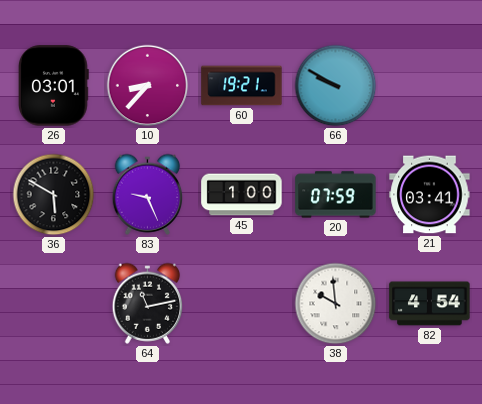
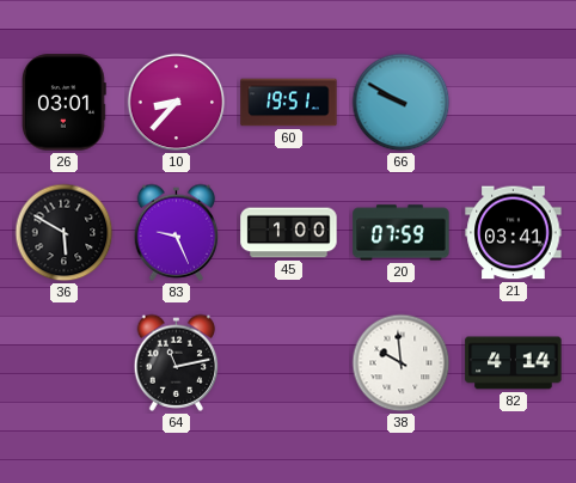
60: 19:21 -> 19:51 (289, 103)
82: 4:54 -> 4:14 (514, 363)
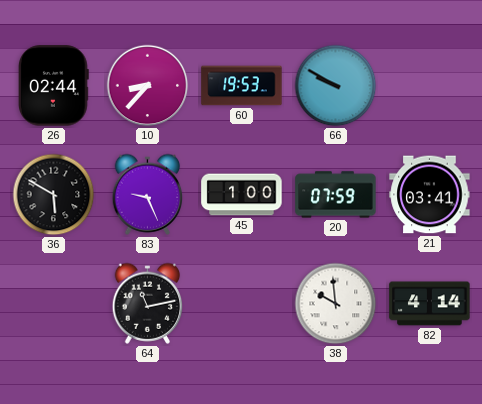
26: 03:01 -> 02:44 (54, 86)
60: 19:51 -> 19:53 (242, 86)
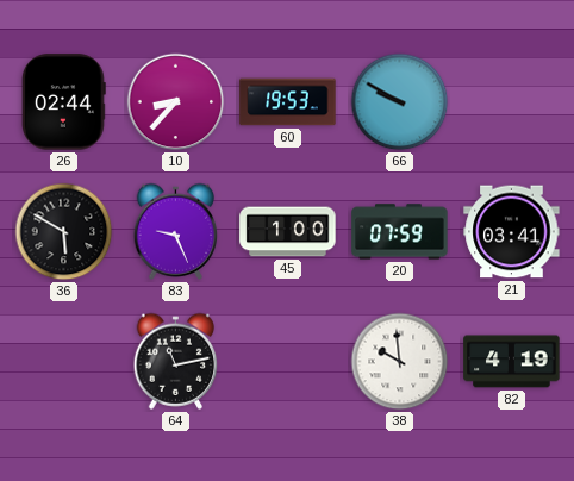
82: 4:14 -> 4:19 (512, 362)
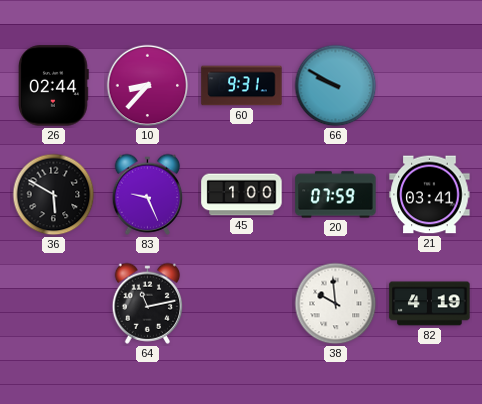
60: 19:53 -> 9:31 (242, 86)
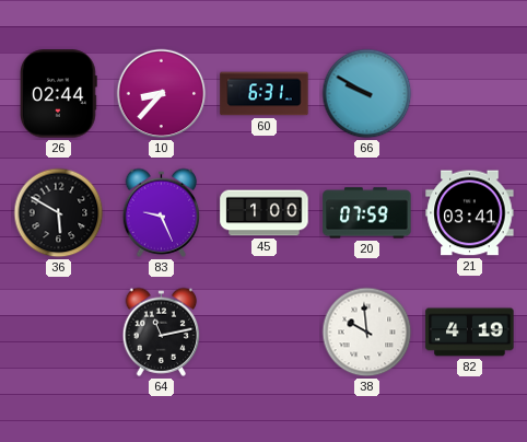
60: 9:31 -> 6:31 (265, 94)
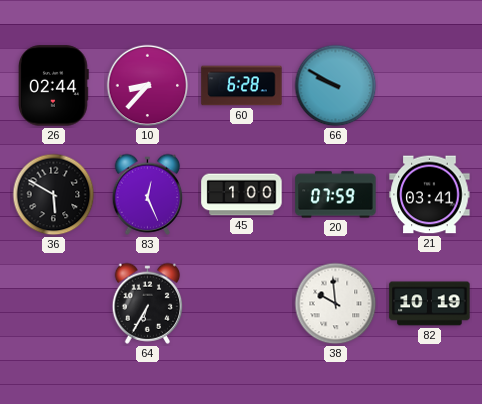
60: 6:31 -> 6:28 (242, 86)
83: 9:26 -> 12:26 (148, 194)
64: 11:13 -> 6:35 (148, 303)
82: 4:19 -> 10:19 (430, 304)
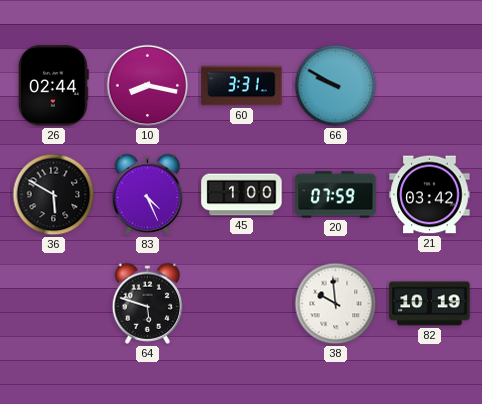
10: 8:37 -> 8:17 (148, 86)
60: 6:28 -> 3:31 (242, 86)
83: 12:26 -> 4:26 (148, 194)
21: 03:41 -> 03:42 (430, 195)
64: 6:35 -> 5:48 (148, 303)
